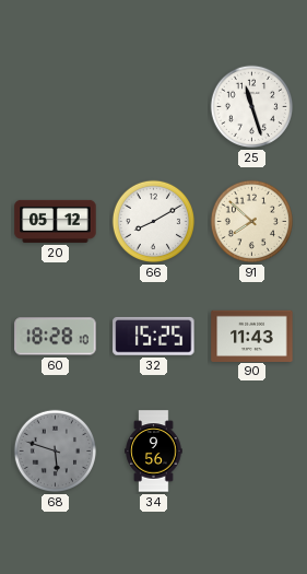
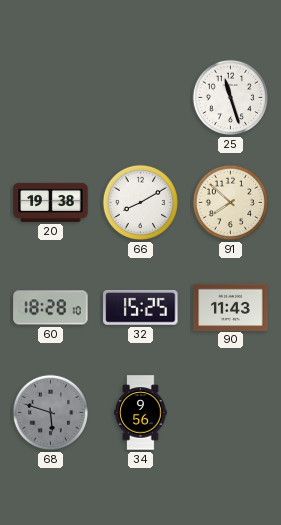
20: 05:12 -> 19:38 (51, 202)
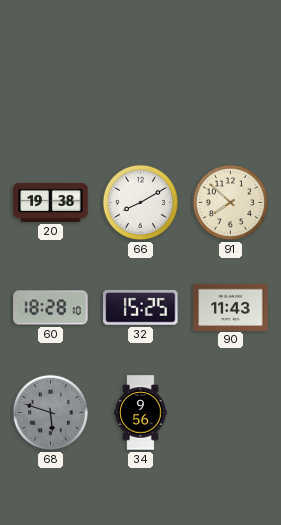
25: 11:27 -> none (231, 98)
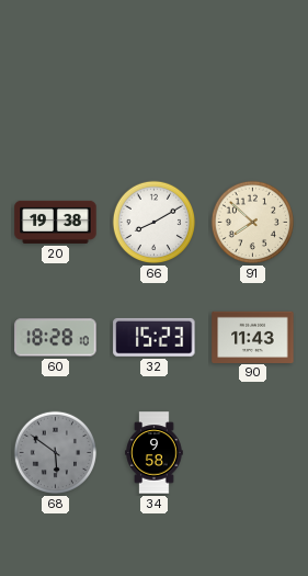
32: 15:25 -> 15:23 (155, 337)
68: 5:48 -> 5:51 (56, 453)
34: 9:56 -> 9:58 (155, 453)
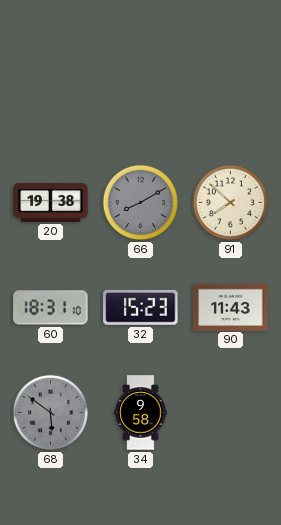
66 dial: white -> grey (141, 203)
60: 18:28 -> 18:31 (51, 308)
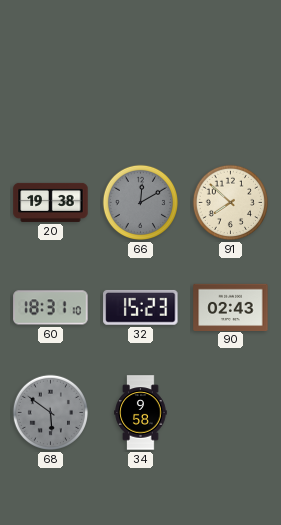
66: 8:10 -> 12:10 (141, 203)
90: 11:43 -> 02:43 (231, 307)
